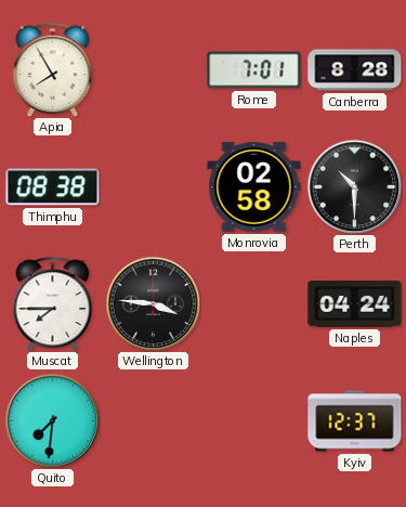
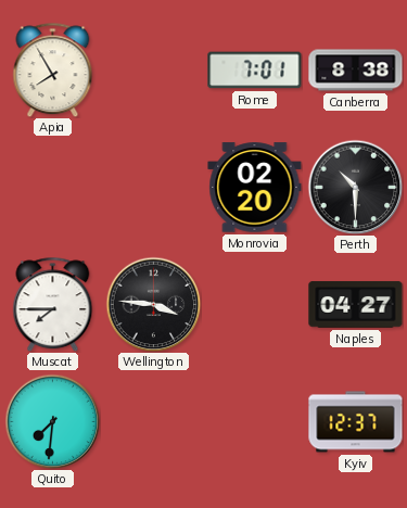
Canberra: 8:28 -> 8:38 (356, 71)
Thimphu: 08:38 -> none (53, 187)
Monrovia: 02:58 -> 02:20 (255, 188)
Naples: 04:24 -> 04:27 (356, 305)
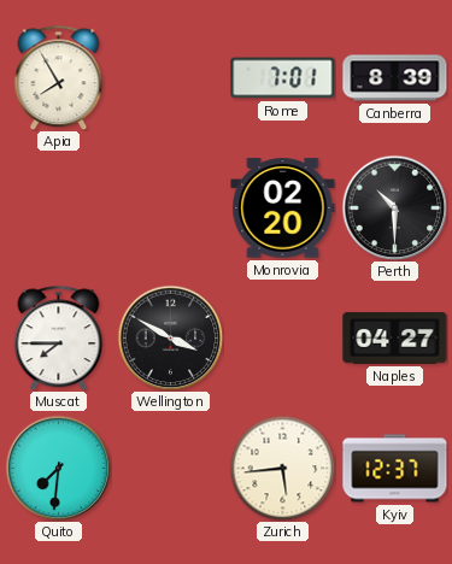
Canberra: 8:38 -> 8:39 (395, 78)
Wellington: 3:46 -> 3:50 (170, 337)
Zurich: none -> 5:44 (282, 468)
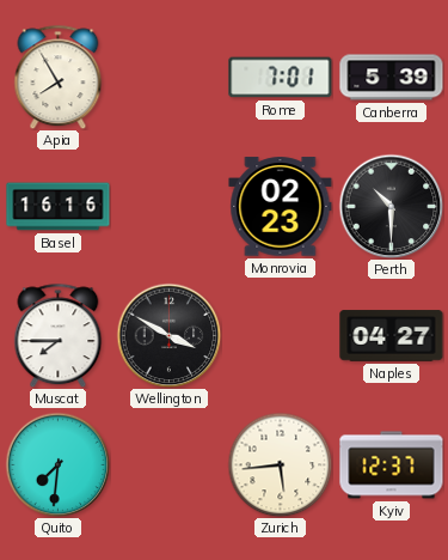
Canberra: 8:39 -> 5:39 (392, 78)
Basel: none -> 16:16 (59, 207)
Monrovia: 02:20 -> 02:23 (281, 207)
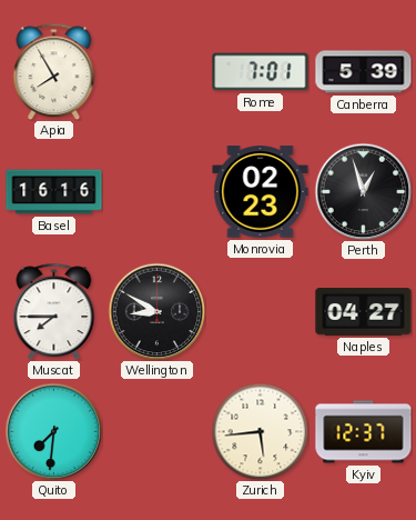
Perth: 10:30 -> 12:57 (363, 191)
Wellington: 3:50 -> 8:50 (156, 311)
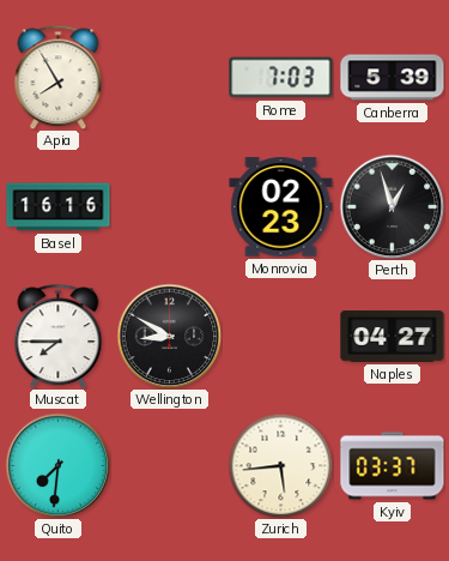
Rome: 7:01 -> 7:03 (281, 78)
Kyiv: 12:37 -> 03:37 (393, 466)
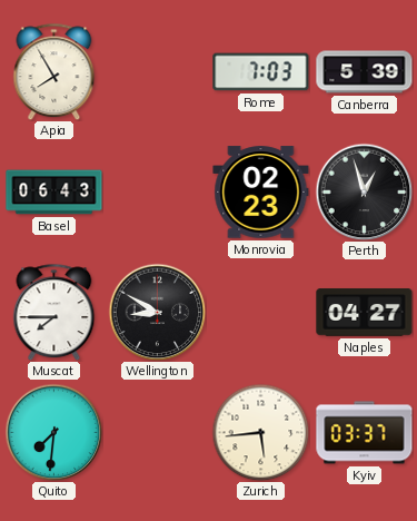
Basel: 16:16 -> 06:43 (54, 193)
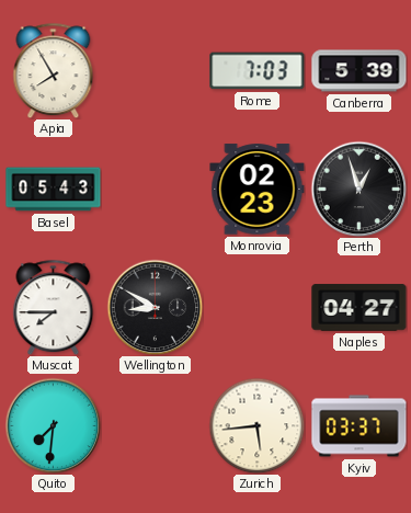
Basel: 06:43 -> 05:43 (54, 190)
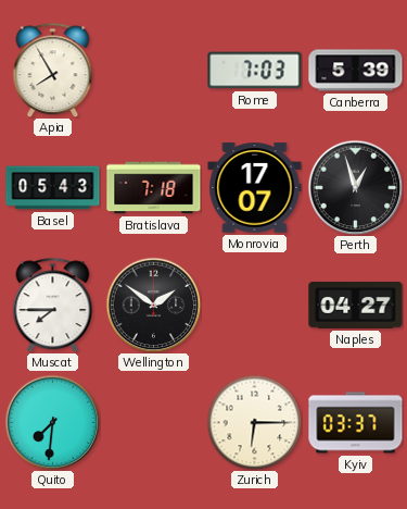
Bratislava: none -> 7:18 (154, 188)
Monrovia: 02:23 -> 17:07 (255, 188)
Wellington: 8:50 -> 1:51 (153, 305)
Zurich: 5:44 -> 6:15 (254, 422)
